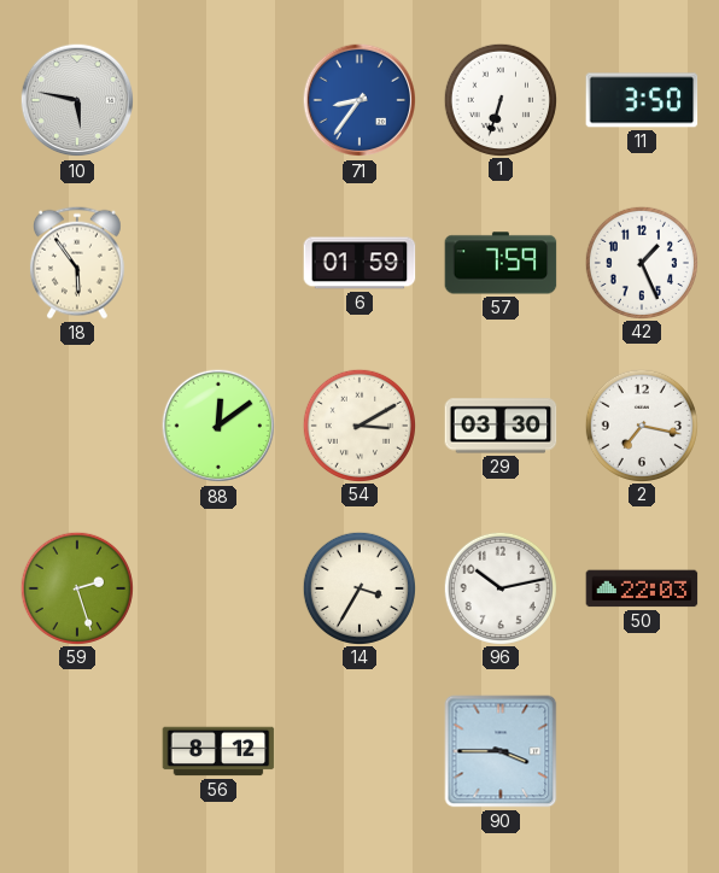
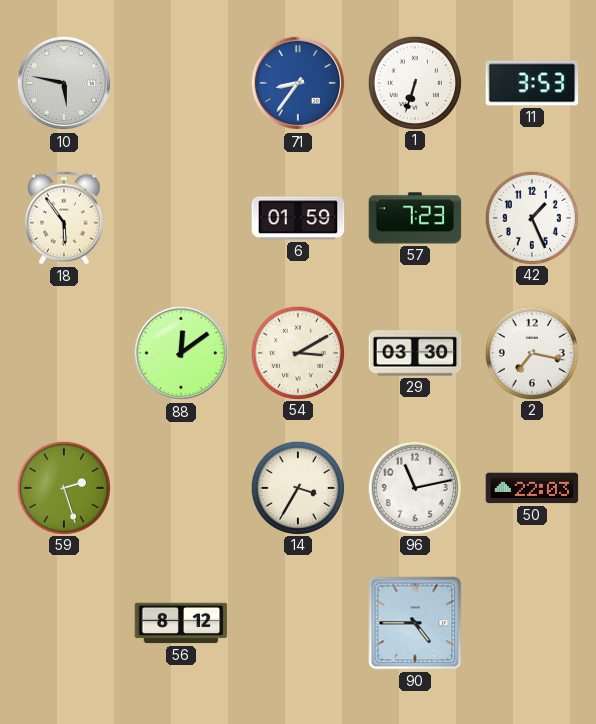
11: 3:50 -> 3:53 (532, 83)
57: 7:59 -> 7:23 (415, 218)
96: 10:13 -> 11:13 (414, 487)
90: 3:45 -> 4:45 (415, 623)
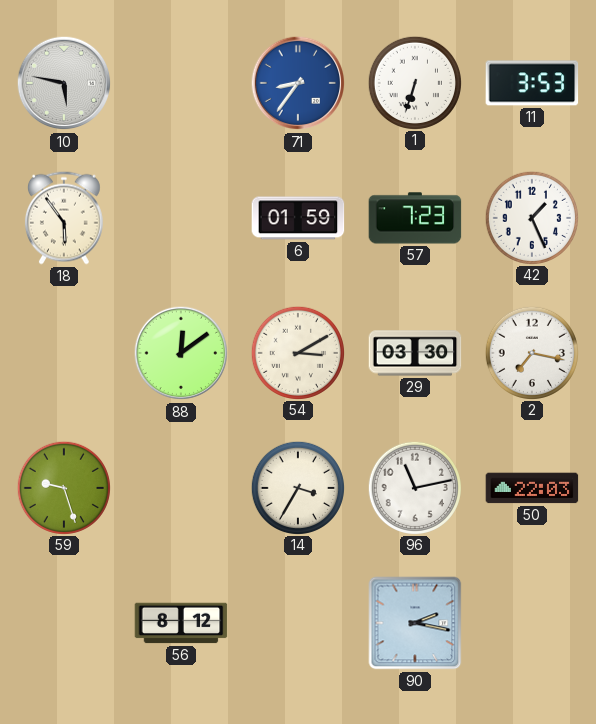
59: 2:27 -> 9:27 (63, 487)
90: 4:45 -> 2:17 (415, 623)
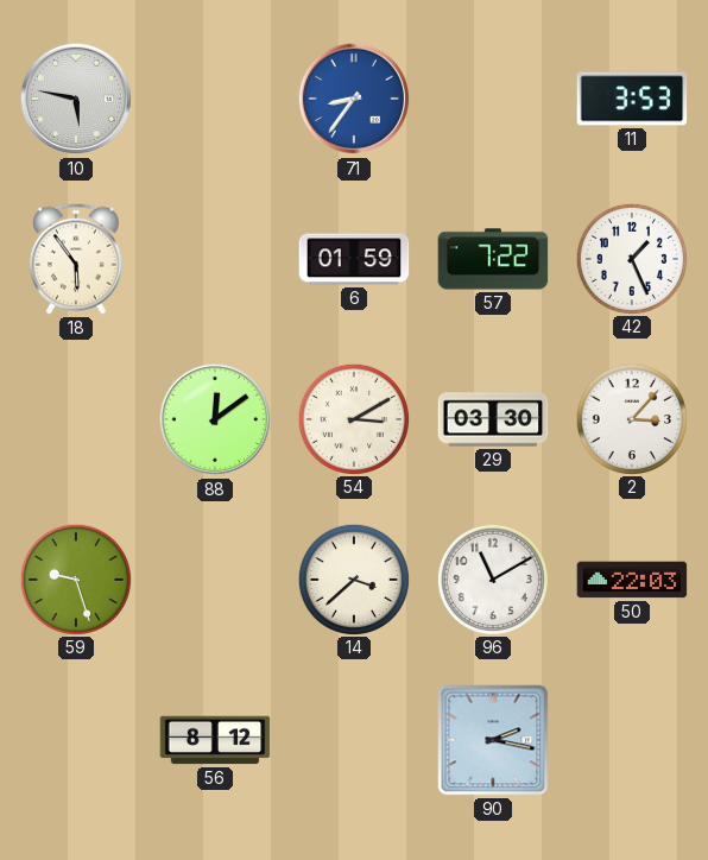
1: 6:33 -> none (414, 82)
57: 7:23 -> 7:22 (493, 259)
2: 7:17 -> 3:07 (631, 418)
14: 3:35 -> 3:38 (353, 578)
96: 11:13 -> 11:10 (492, 578)
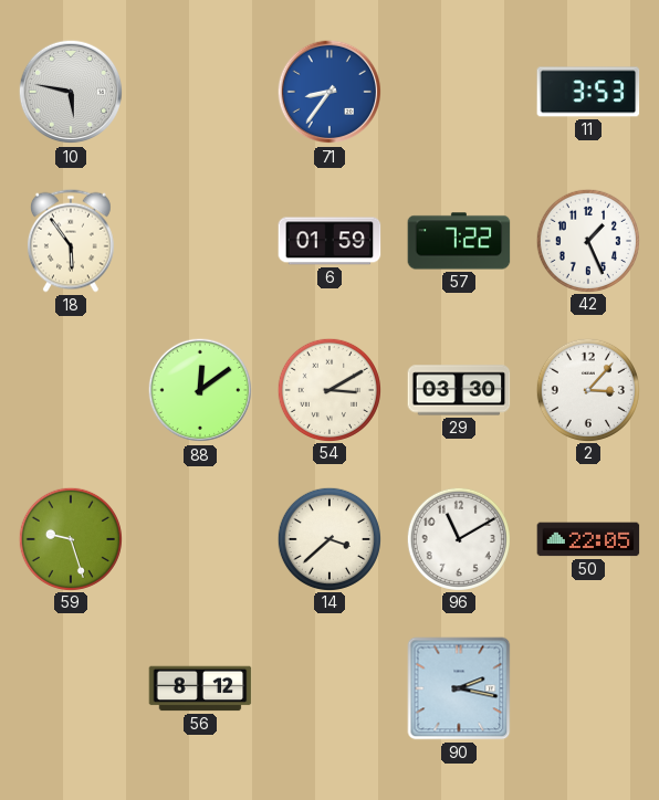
50: 22:03 -> 22:05 (588, 539)
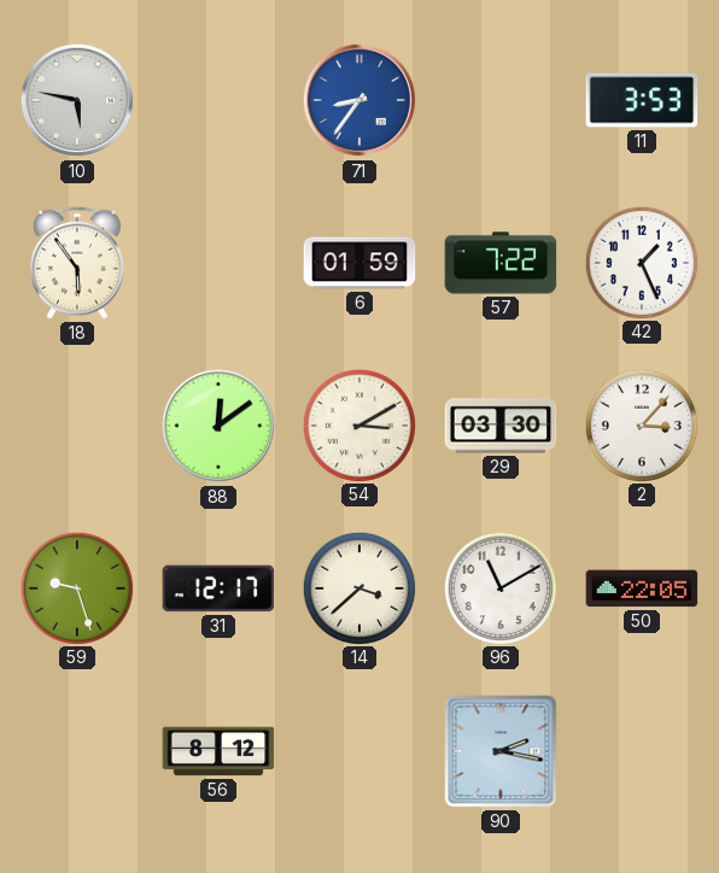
31: none -> 12:17 (218, 588)
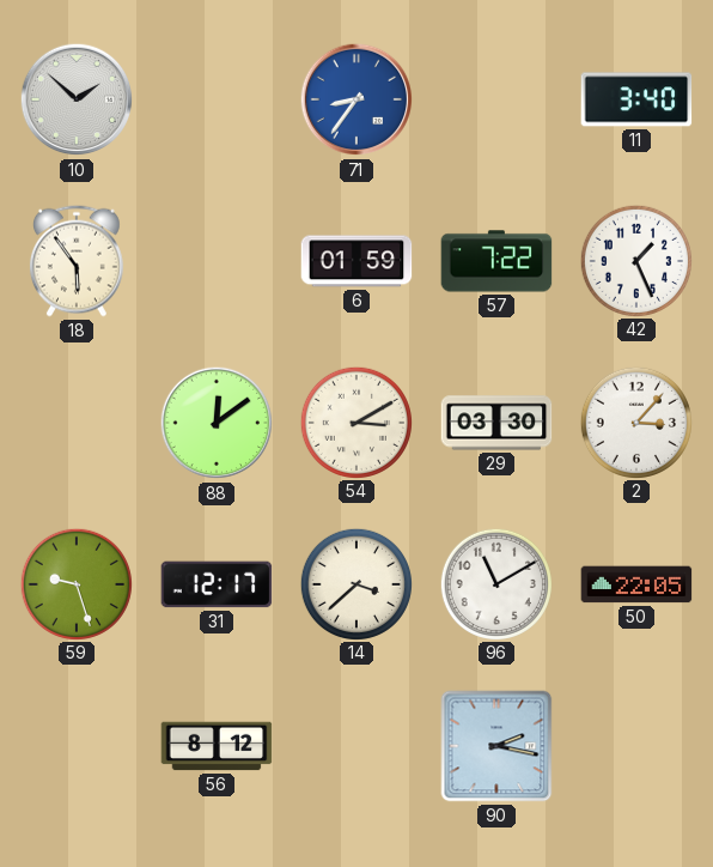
10: 5:47 -> 1:52 (77, 99)
11: 3:53 -> 3:40 (636, 99)
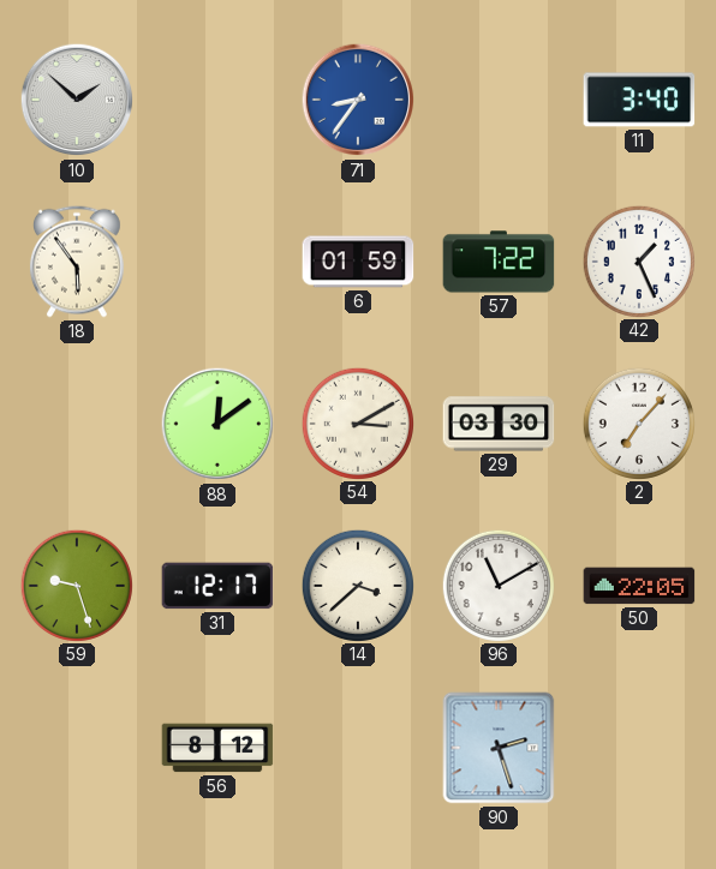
2: 3:07 -> 7:07 (638, 422)
90: 2:17 -> 2:27 (499, 748)
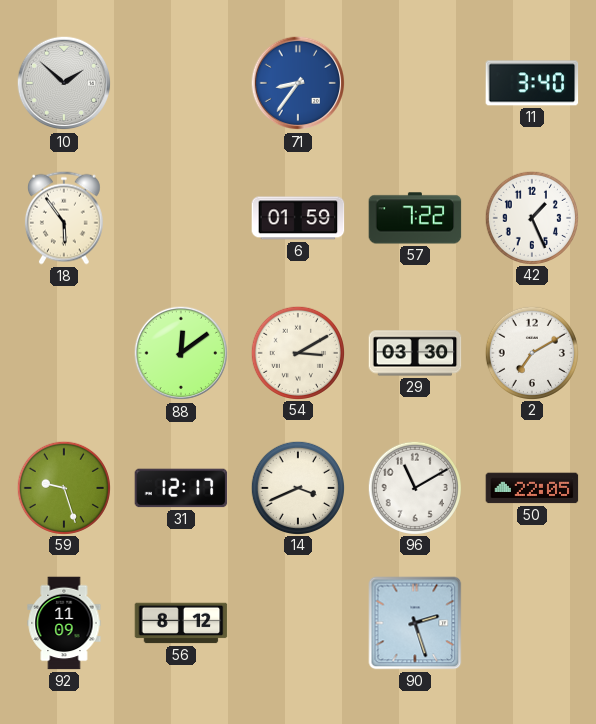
2: 7:07 -> 7:10 (531, 352)
14: 3:38 -> 3:41 (297, 487)
92: none -> 11:09 (64, 623)
